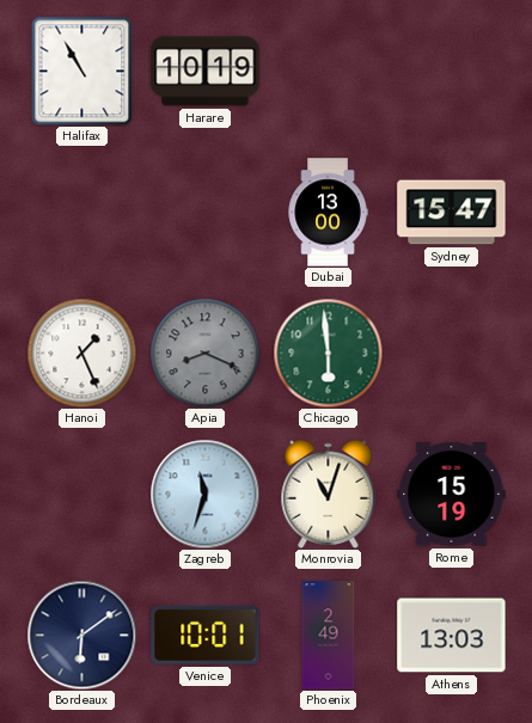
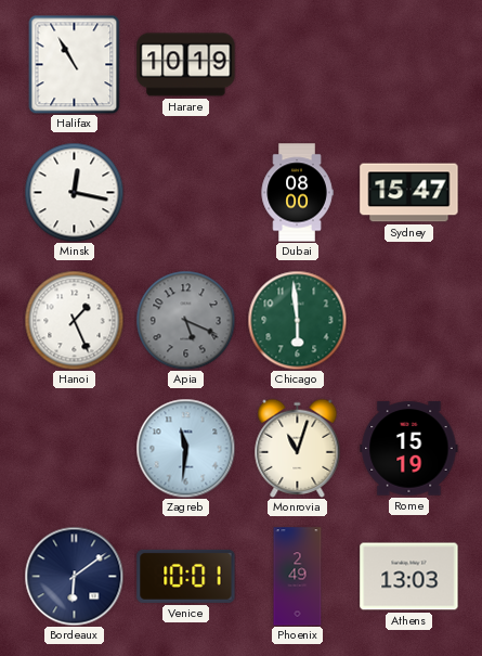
Minsk: none -> 12:17 (74, 192)
Dubai: 13:00 -> 08:00 (297, 193)
Apia: 8:19 -> 5:19 (185, 320)
Zagreb: 11:33 -> 11:31 (185, 448)
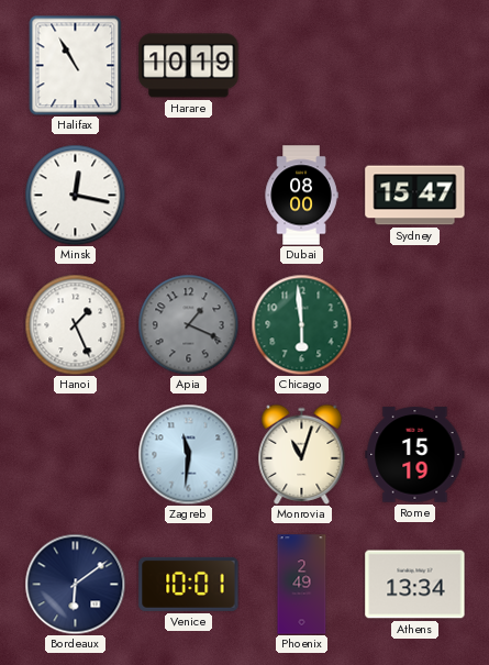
Apia: 5:19 -> 1:19 (188, 324)
Athens: 13:03 -> 13:34 (415, 585)
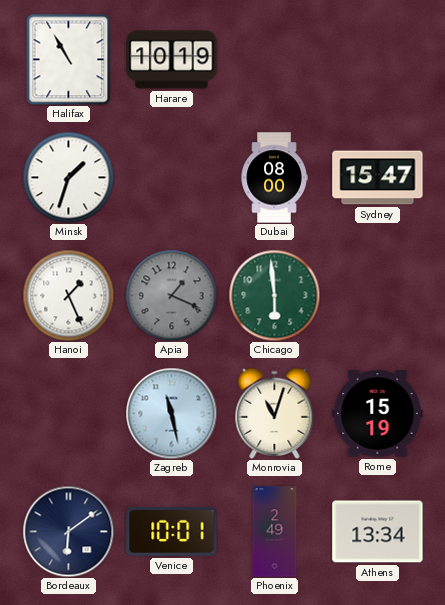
Minsk: 12:17 -> 1:33 (68, 177)
Zagreb: 11:31 -> 11:28 (171, 413)
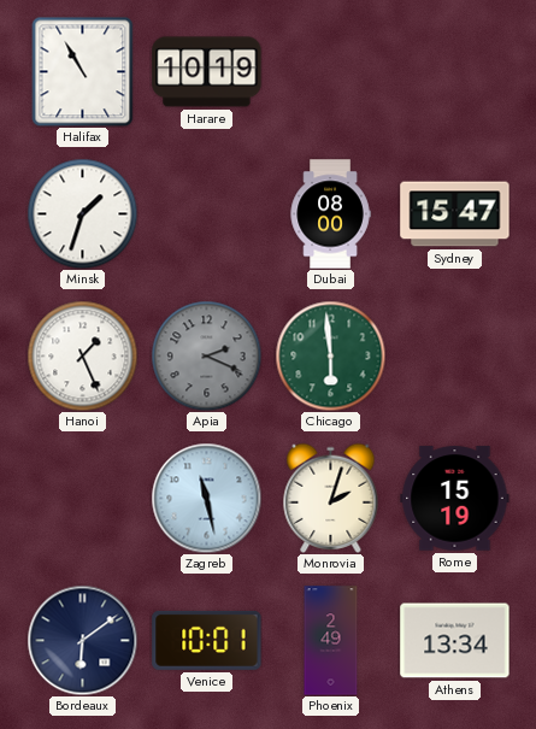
Apia: 1:19 -> 2:19 (206, 355)
Monrovia: 11:03 -> 2:03 (331, 498)
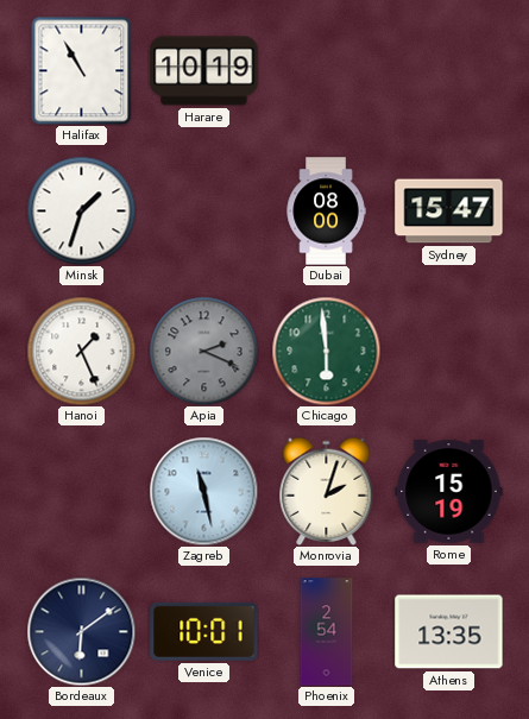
Phoenix: 2:49 -> 2:54 (327, 632)
Athens: 13:34 -> 13:35 (449, 632)
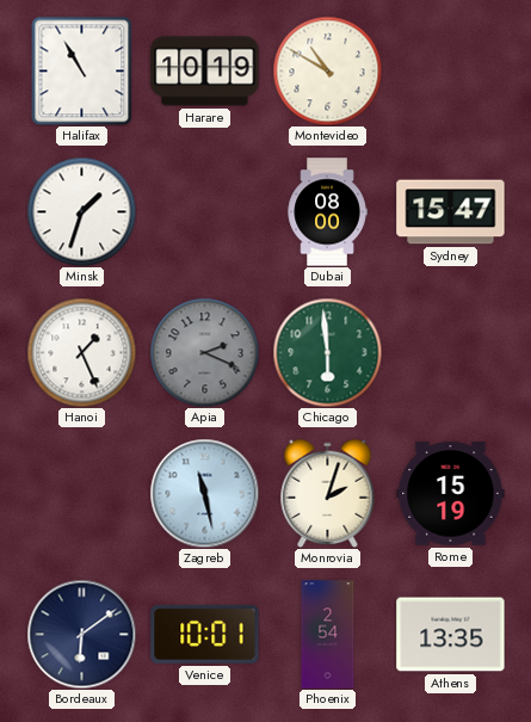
Montevideo: none -> 10:50 (327, 70)
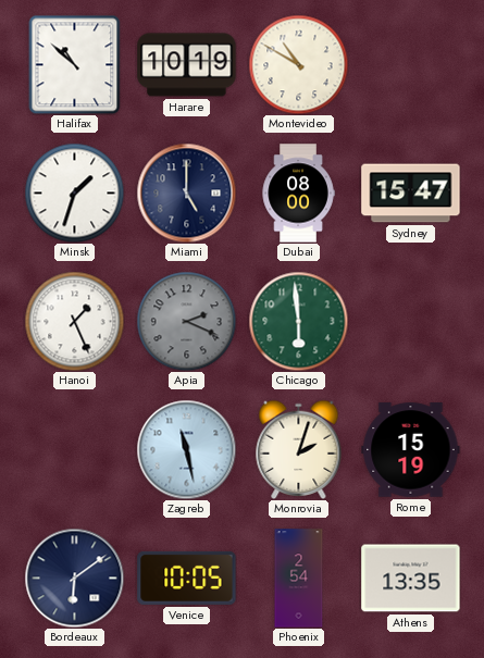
Halifax: 10:55 -> 10:52 (75, 64)
Miami: none -> 5:00 (186, 193)
Venice: 10:01 -> 10:05 (187, 578)
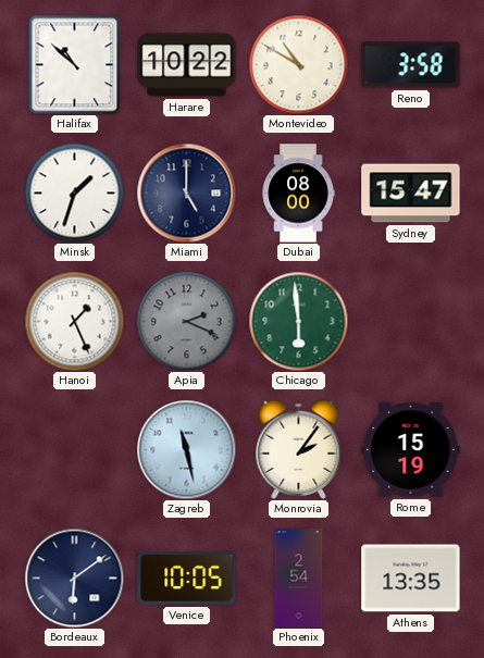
Harare: 10:19 -> 10:22 (187, 65)
Reno: none -> 3:58 (411, 65)
Monrovia: 2:03 -> 2:06 (299, 449)
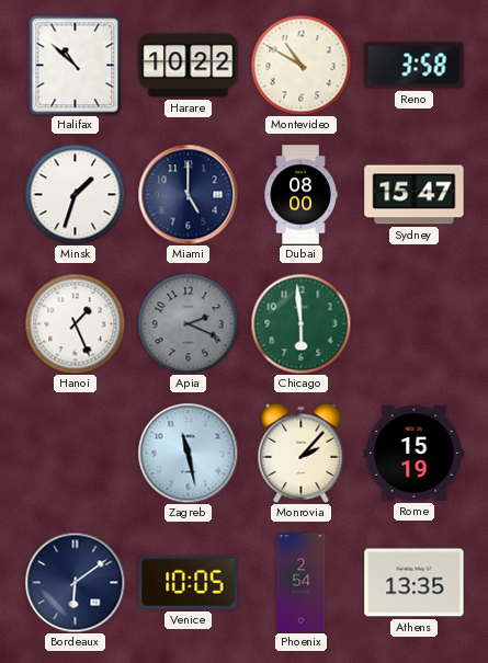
Monrovia: 2:06 -> 2:07 (302, 453)
